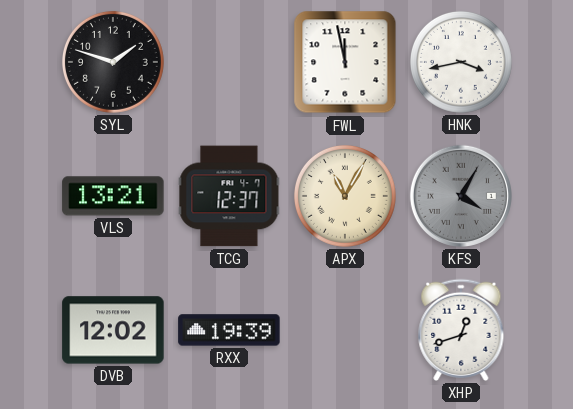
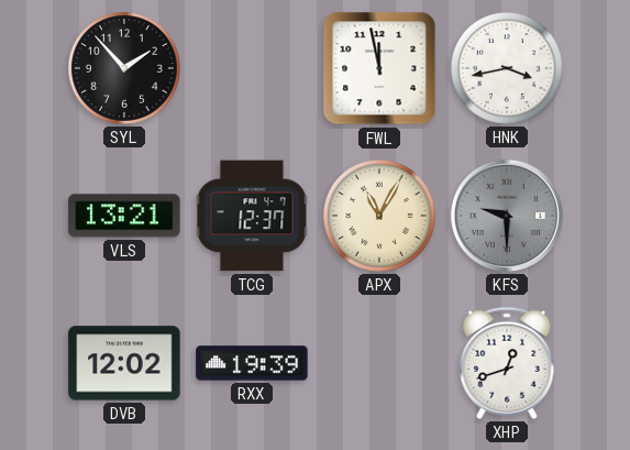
SYL: 1:48 -> 1:53 (124, 68)
KFS: 4:05 -> 9:30 (507, 216)
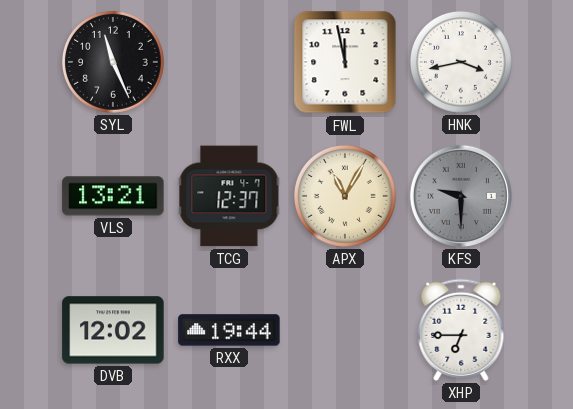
SYL: 1:53 -> 11:26 (113, 62)
RXX: 19:39 -> 19:44 (229, 330)
XHP: 12:42 -> 6:45 (461, 330)
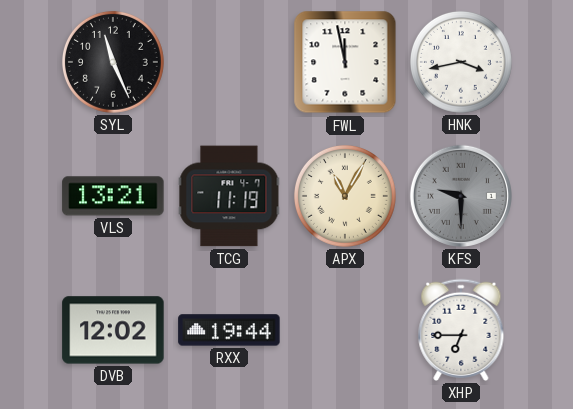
TCG: 12:37 -> 11:19 (229, 196)
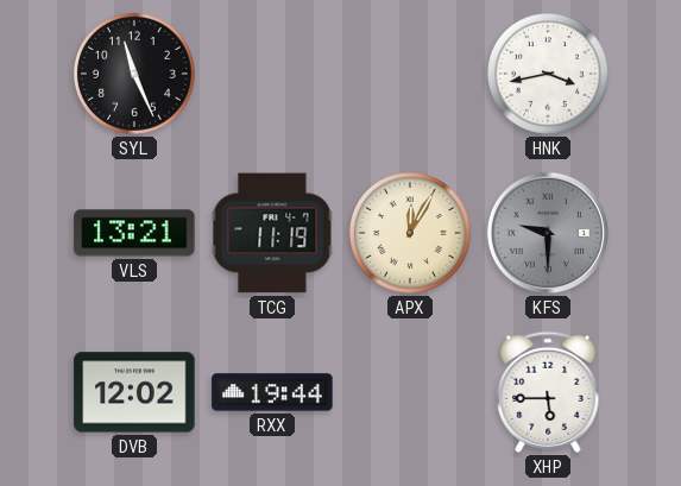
FWL: 11:58 -> none (345, 62)
APX: 11:05 -> 12:05 (410, 233)
XHP: 6:45 -> 5:45 (548, 392)
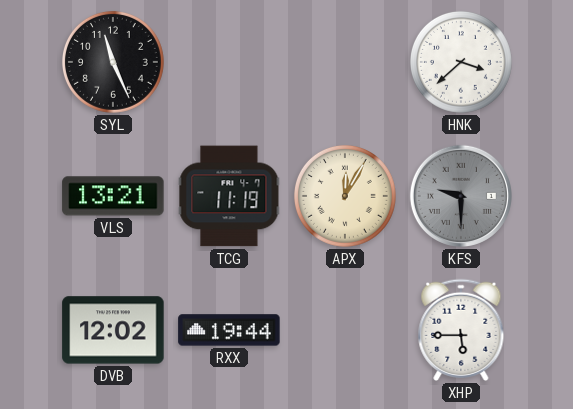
HNK: 3:43 -> 3:38 (461, 62)
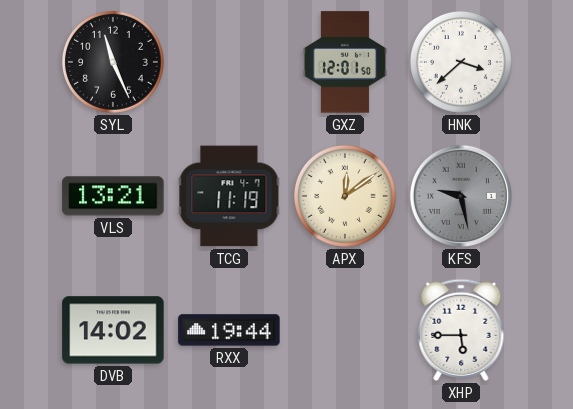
GXZ: none -> 12:01 (345, 62)
APX: 12:05 -> 12:09 (345, 196)
KFS: 9:30 -> 9:28 (461, 196)
DVB: 12:02 -> 14:02 (113, 330)
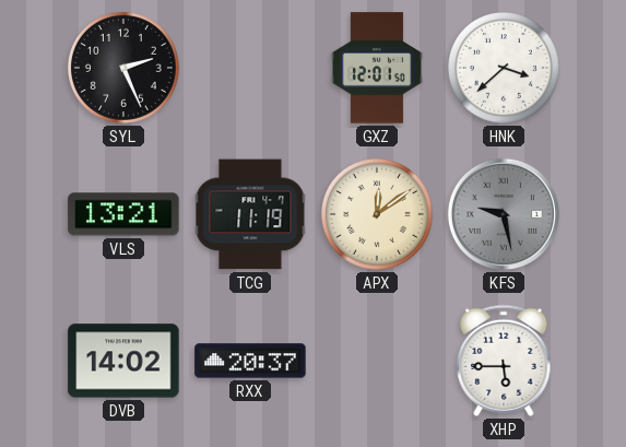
SYL: 11:26 -> 2:26 (123, 68)
RXX: 19:44 -> 20:37 (250, 361)
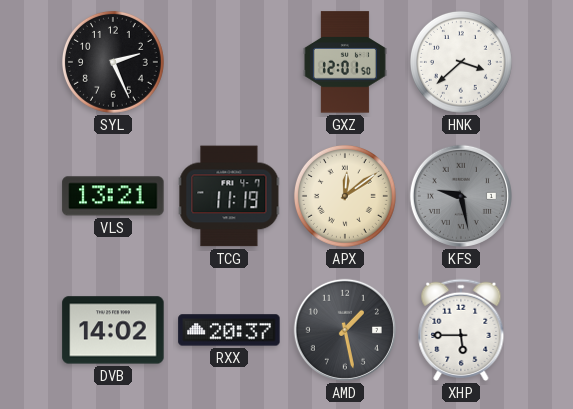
AMD: none -> 1:28 (345, 330)
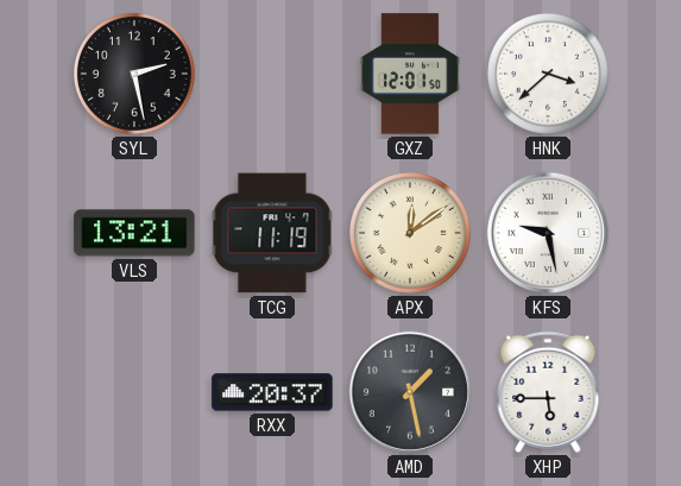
SYL: 2:26 -> 2:28 (134, 74)
KFS dial: grey -> white (548, 233)
DVB: 14:02 -> none (113, 330)
